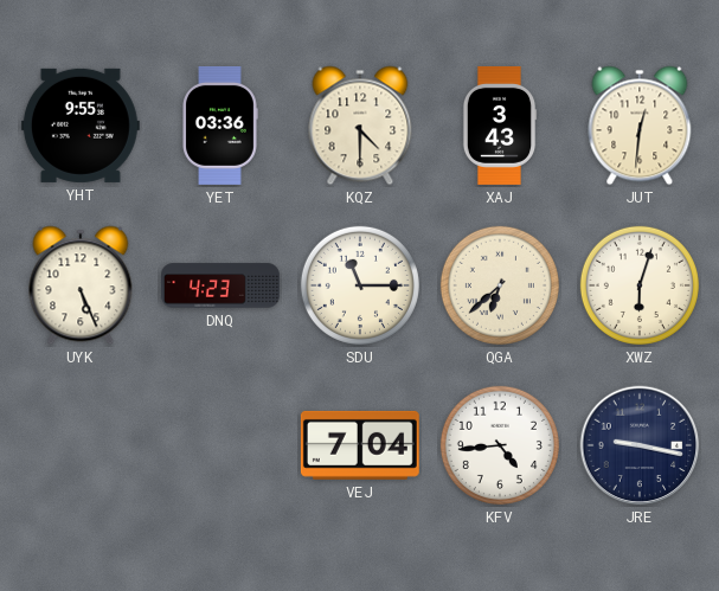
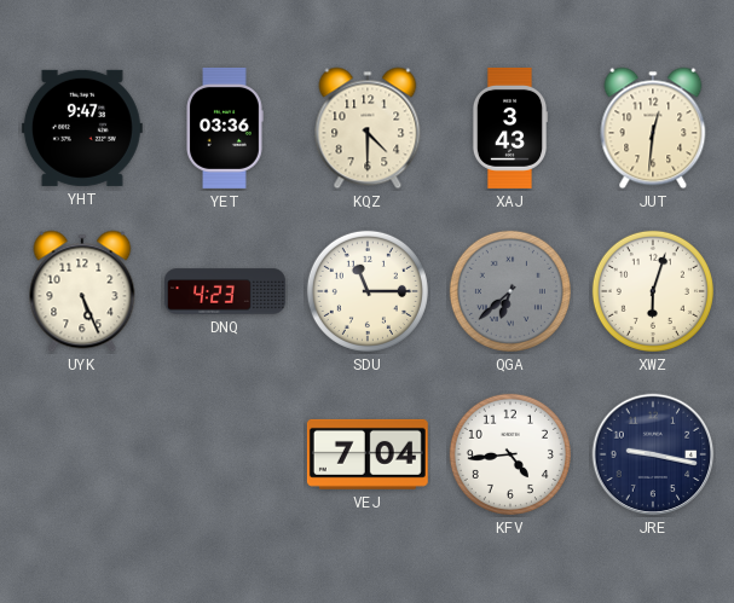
YHT: 9:55 -> 9:47 (82, 128)
QGA dial: cream -> grey (510, 291)
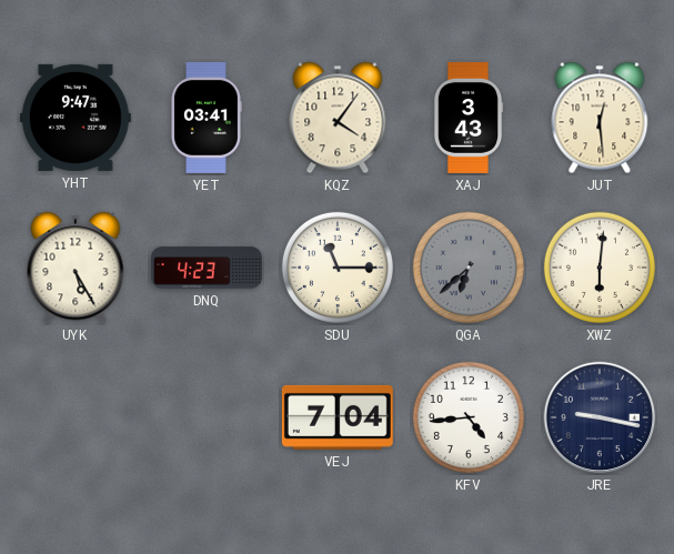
YET: 03:36 -> 03:41 (207, 118)
KQZ: 4:30 -> 4:06 (338, 118)
JUT: 12:31 -> 12:29 (600, 118)
UYK: 5:26 -> 5:25 (76, 268)
XWZ: 6:03 -> 6:01 (600, 268)
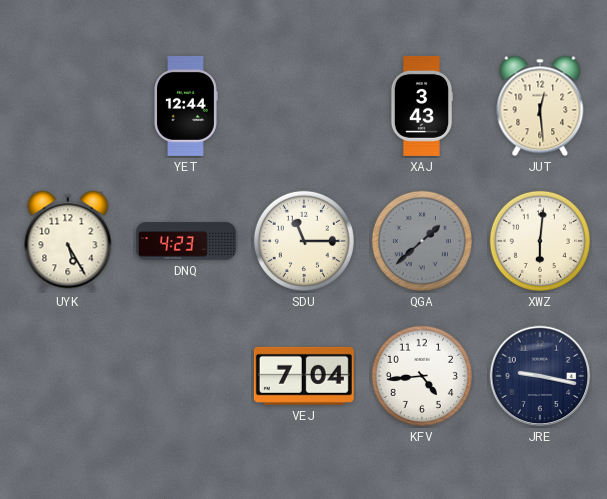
YHT: 9:47 -> none (76, 118)
YET: 03:41 -> 12:44 (186, 106)
KQZ: 4:06 -> none (338, 118)
QGA: 6:38 -> 1:38 (422, 241)
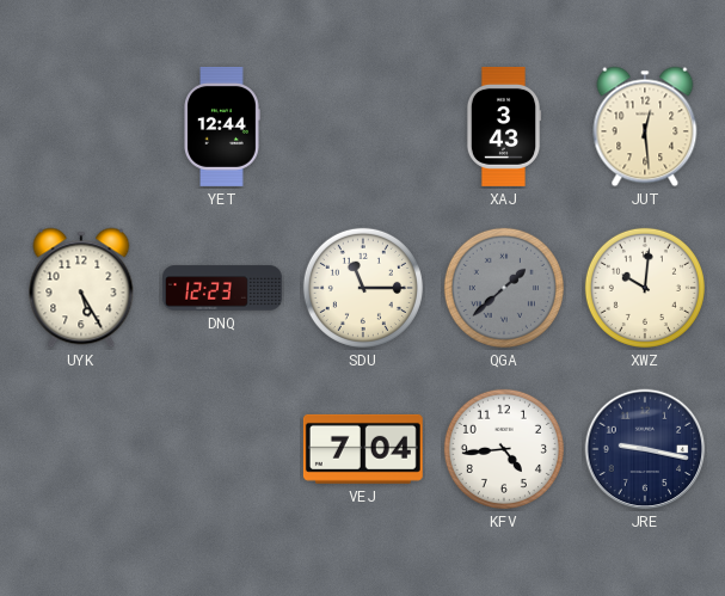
DNQ: 4:23 -> 12:23 (223, 288)
XWZ: 6:01 -> 10:01 (645, 288)
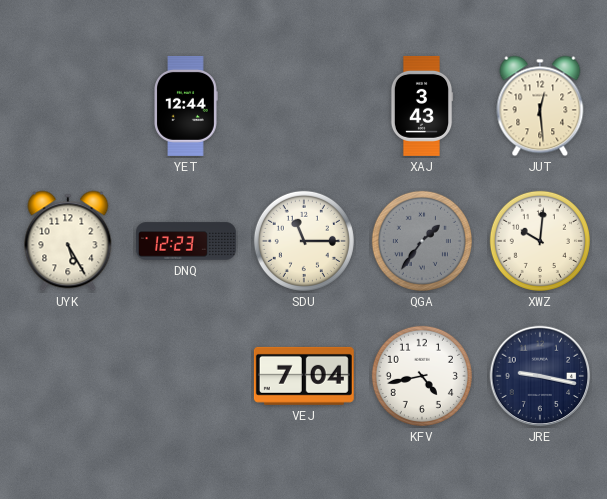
QGA: 1:38 -> 1:36 (422, 241)
KFV: 4:44 -> 4:43 (422, 376)
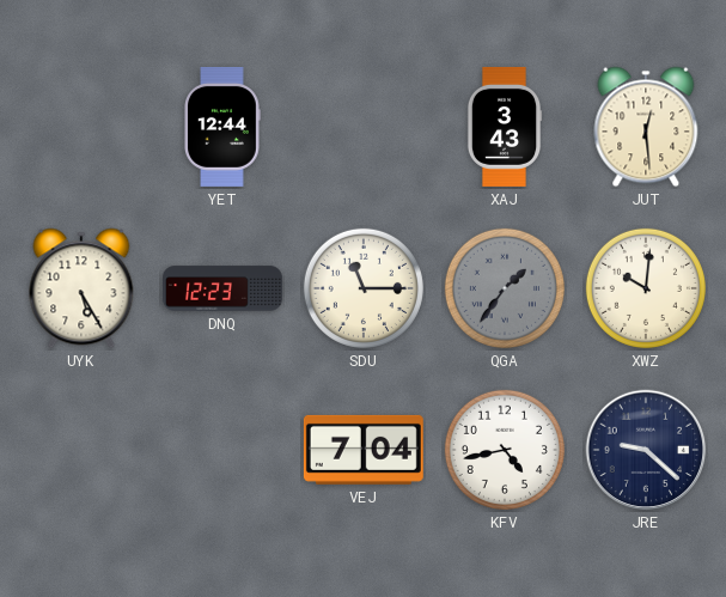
JRE: 9:17 -> 9:22 (646, 450)
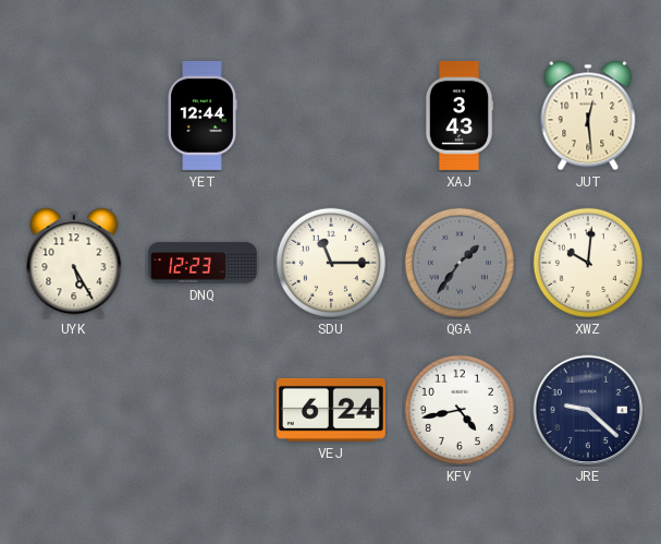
VEJ: 7:04 -> 6:24 (331, 410)
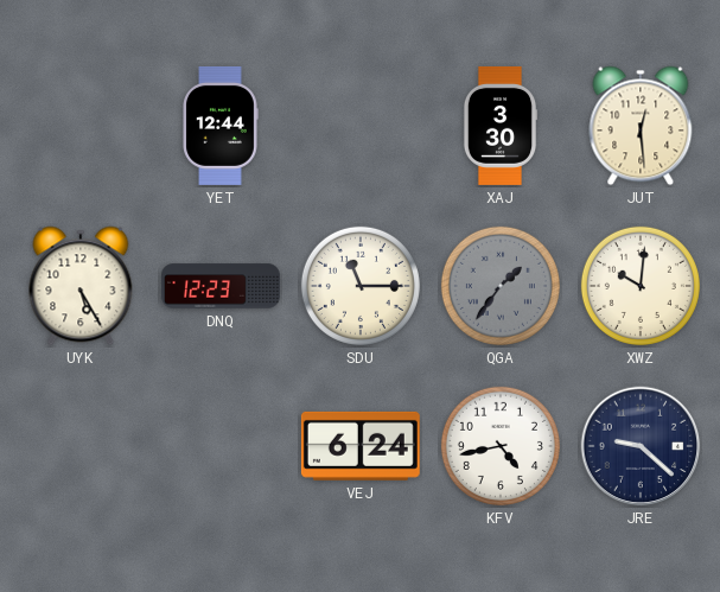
XAJ: 3:43 -> 3:30 (501, 126)
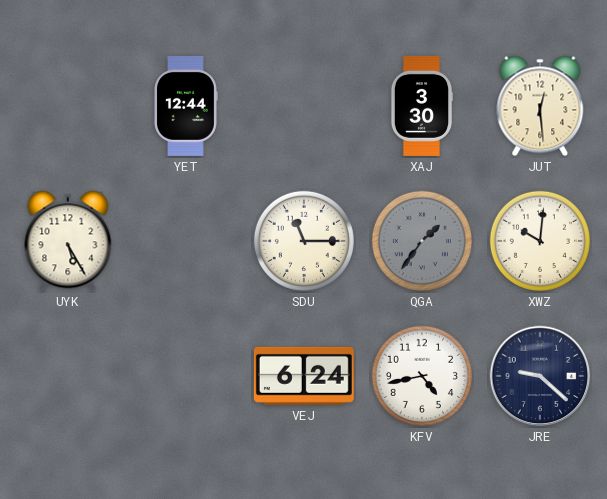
DNQ: 12:23 -> none (222, 286)
